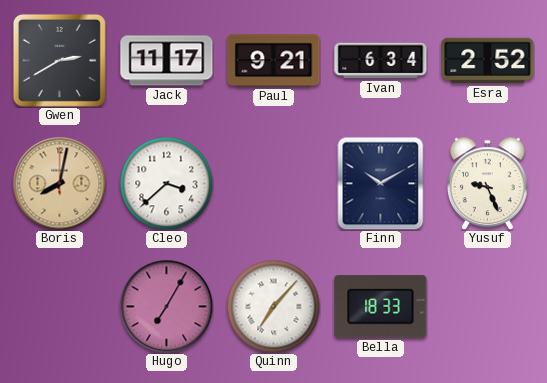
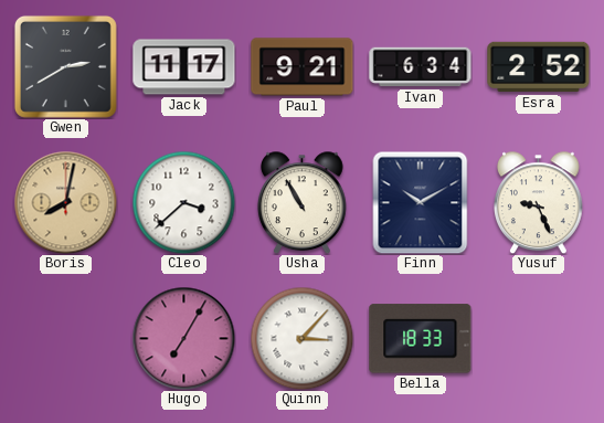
Usha: none -> 10:55 (303, 202)
Quinn: 7:07 -> 3:07 (301, 338)
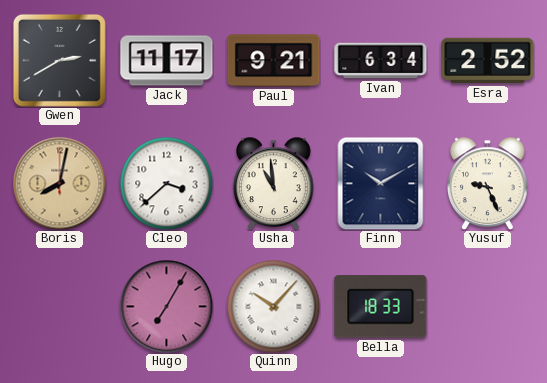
Usha: 10:55 -> 10:59 (274, 183)
Quinn: 3:07 -> 10:07 (273, 306)
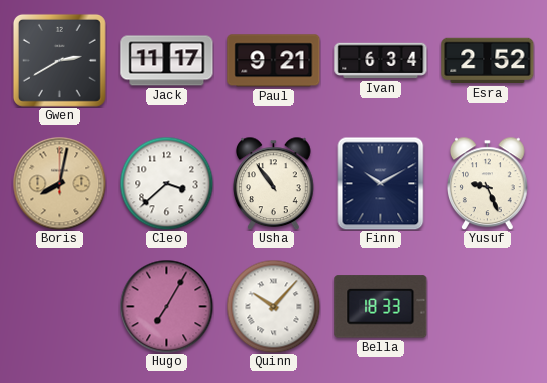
Usha: 10:59 -> 10:54 (274, 183)
